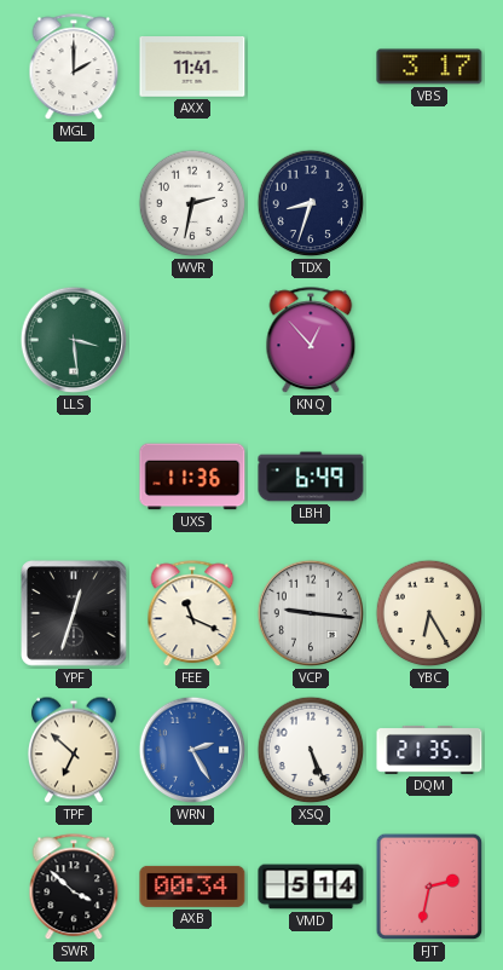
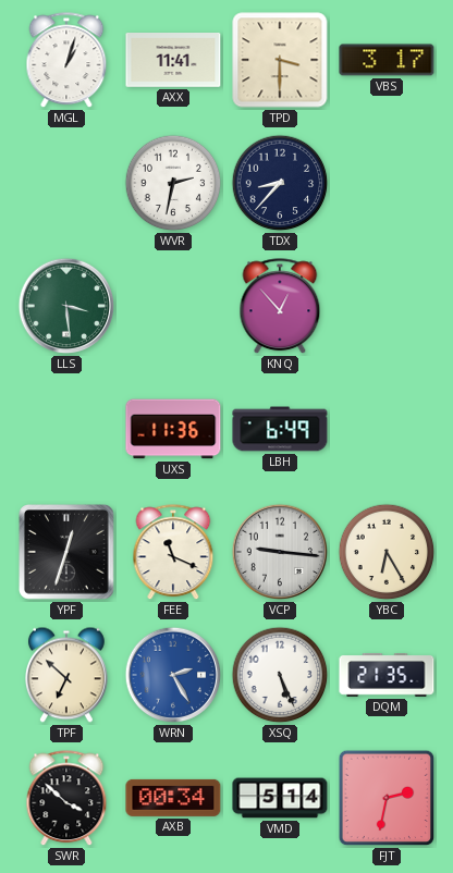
MGL: 2:00 -> 1:03 (66, 61)
TPD: none -> 3:30 (280, 60)
TDX: 8:33 -> 8:37 (280, 183)
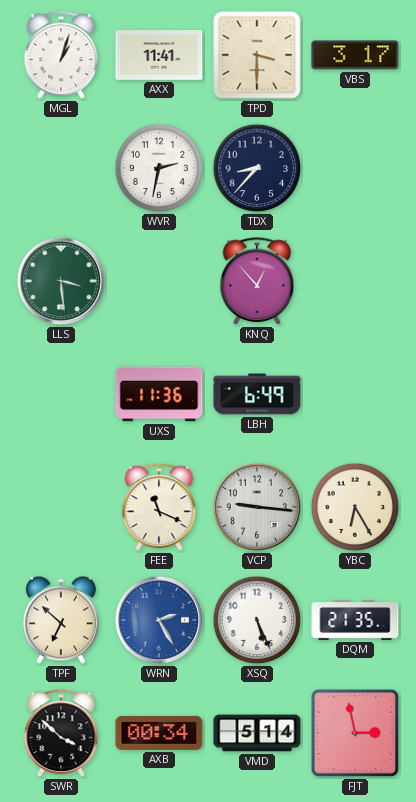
YPF: 12:33 -> none (68, 553)
FJT: 2:32 -> 2:58 (355, 733)
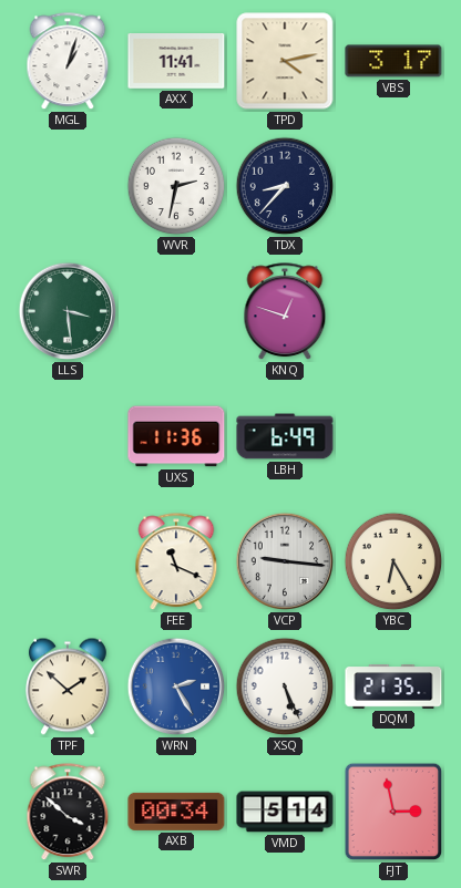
TPD: 3:30 -> 4:13 (285, 61)
KNQ: 12:53 -> 12:48 (285, 312)
TPF: 6:52 -> 1:52 (68, 686)
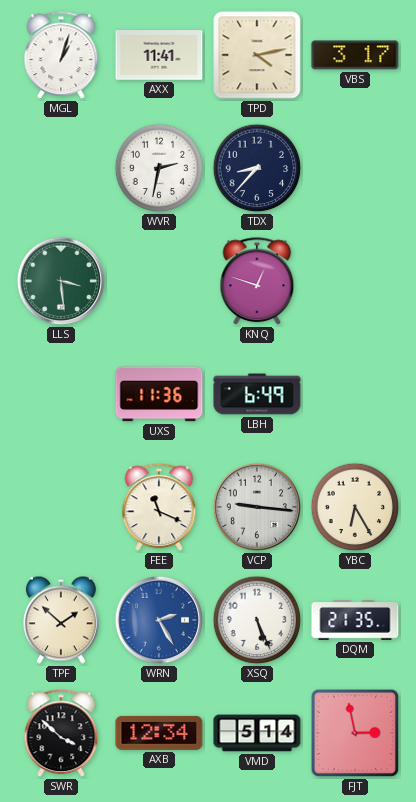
AXB: 00:34 -> 12:34 (159, 733)
